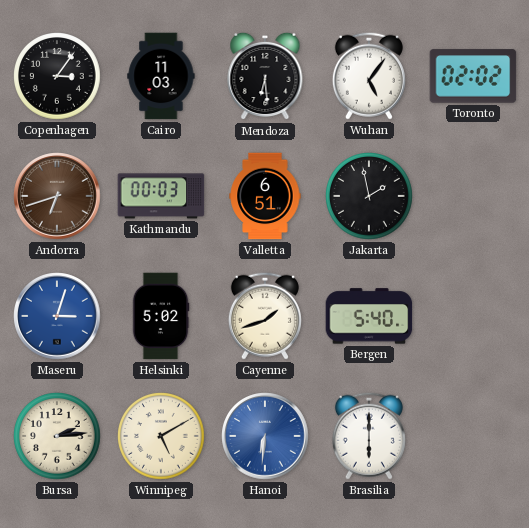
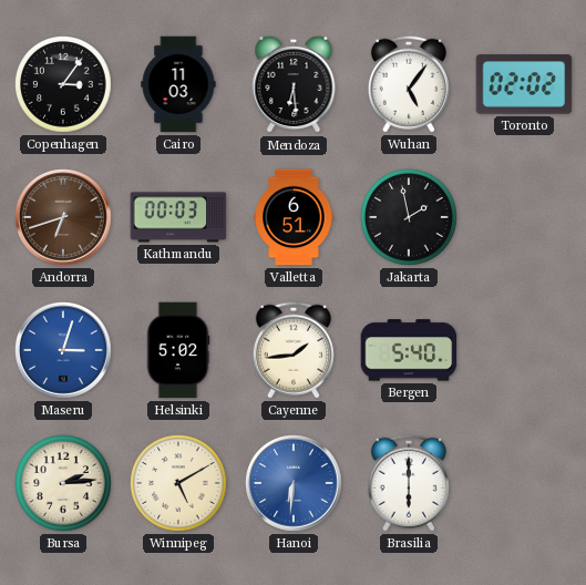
Cayenne: 1:42 -> 1:44 (294, 350)
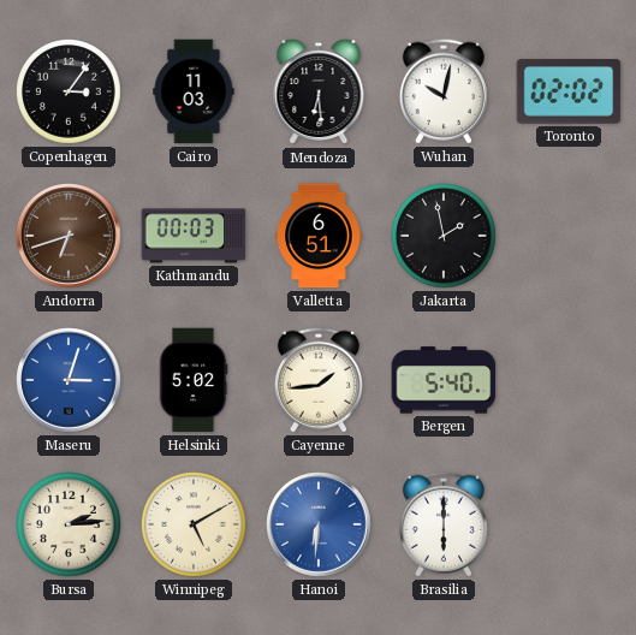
Wuhan: 5:06 -> 10:02 (444, 91)
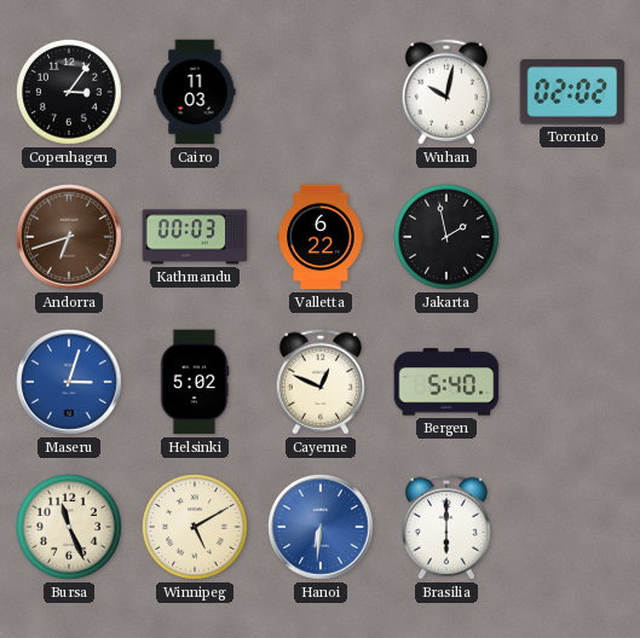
Mendoza: 6:29 -> none (319, 91)
Valletta: 6:51 -> 6:22 (321, 237)
Cayenne: 1:44 -> 12:49 (321, 382)
Bursa: 2:14 -> 11:26 (70, 528)
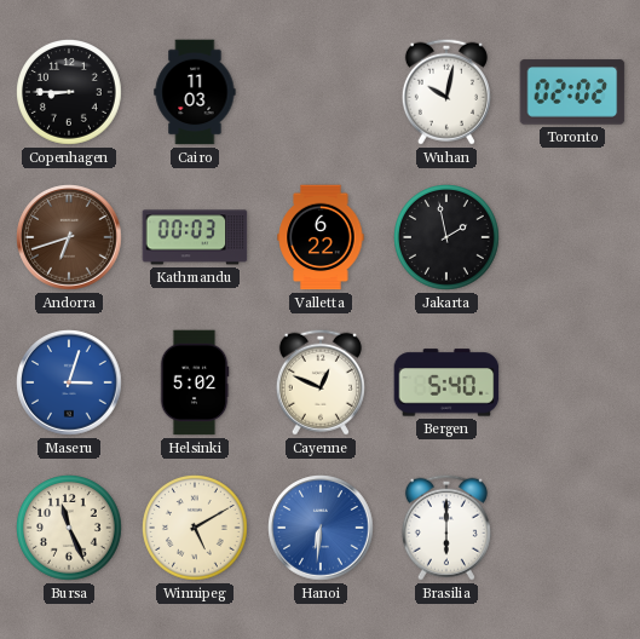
Copenhagen: 3:06 -> 8:45 (70, 93)
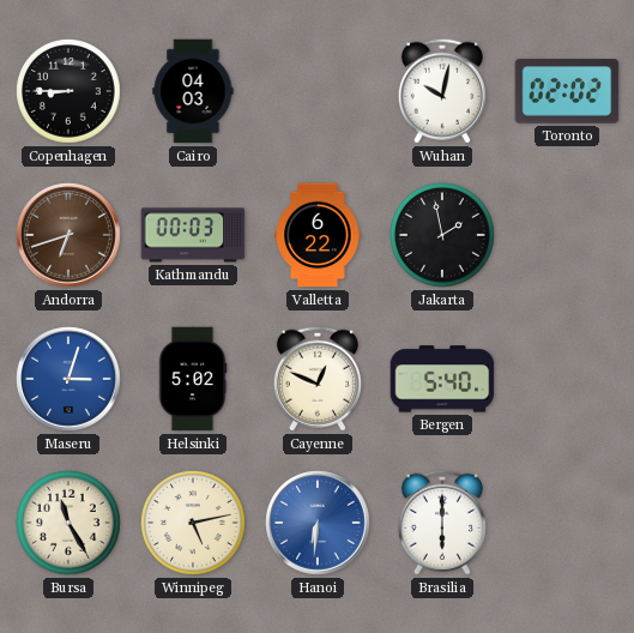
Cairo: 11:03 -> 04:03 (193, 91)
Bursa: 11:26 -> 11:25 (70, 524)
Winnipeg: 5:10 -> 5:13 (194, 524)
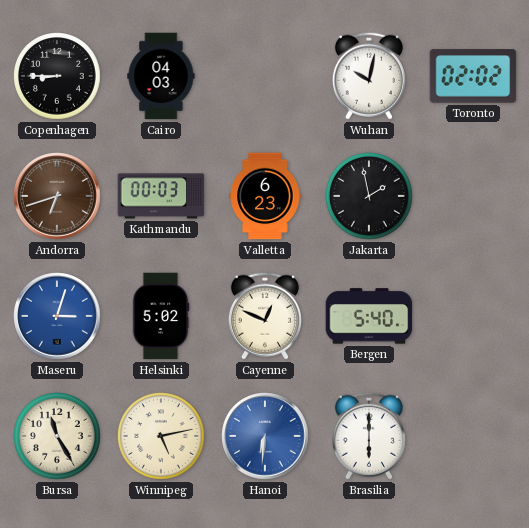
Valletta: 6:22 -> 6:23 (265, 196)
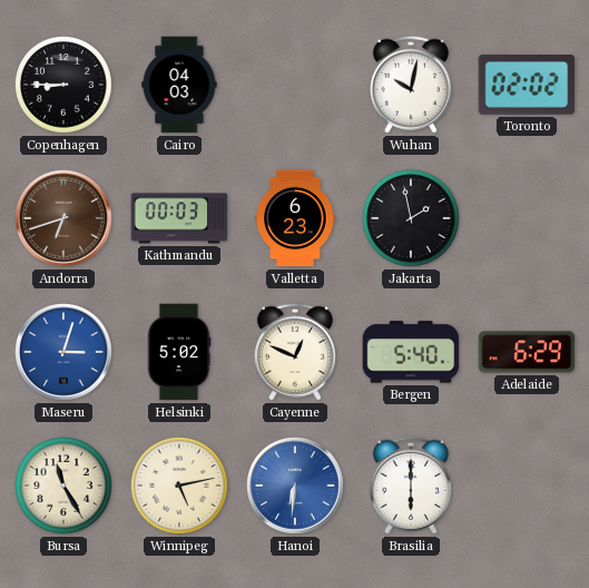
Adelaide: none -> 6:29 (527, 352)
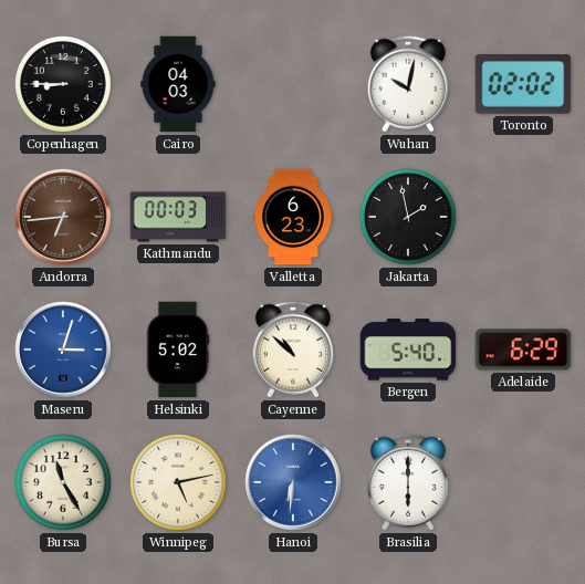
Andorra: 6:42 -> 6:44 (63, 217)
Cayenne: 12:49 -> 10:52 (293, 350)
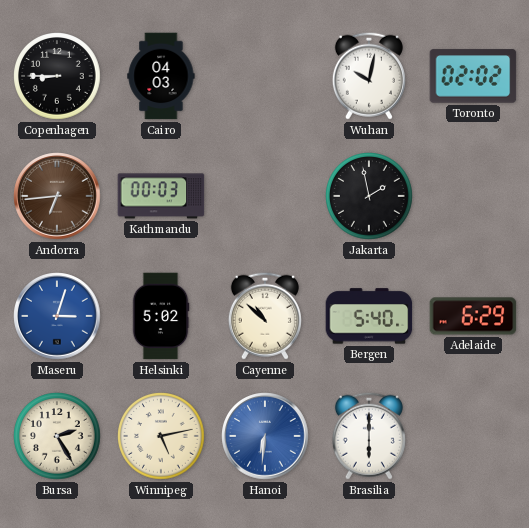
Valletta: 6:23 -> none (293, 217)
Bursa: 11:25 -> 2:25 (58, 437)
